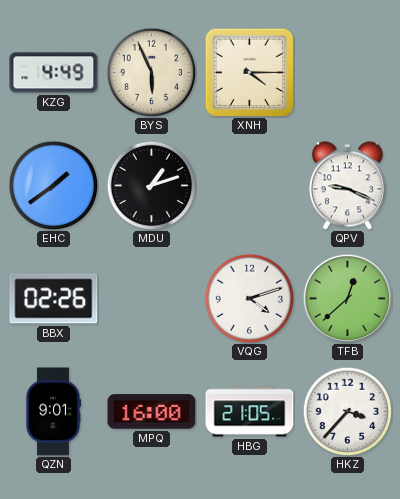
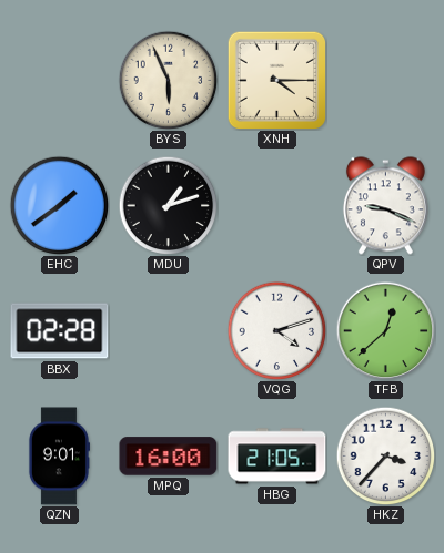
KZG: 4:49 -> none (54, 73)
BBX: 02:26 -> 02:28 (60, 331)
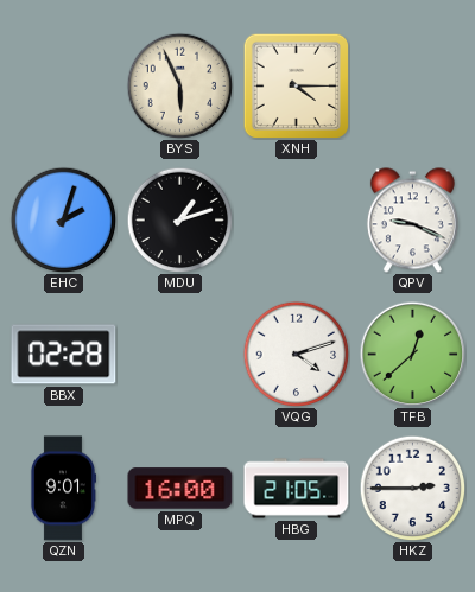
EHC: 1:39 -> 2:03 (63, 219)
HKZ: 3:37 -> 2:45 (412, 488)
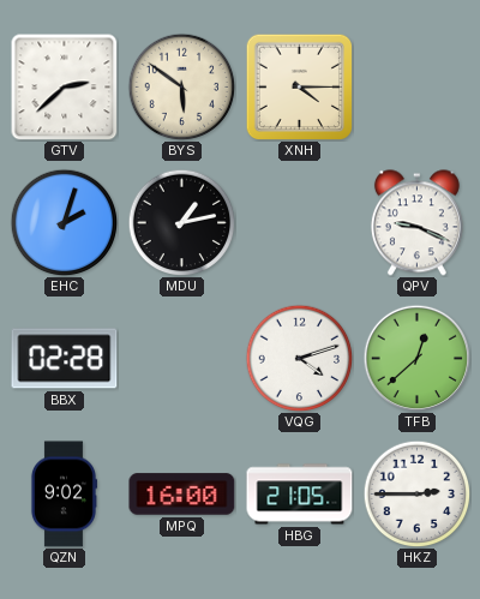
GTV: none -> 2:38 (64, 86)
BYS: 5:56 -> 5:51 (181, 86)
MDU: 1:12 -> 1:13 (181, 222)
QZN: 9:01 -> 9:02 (62, 495)
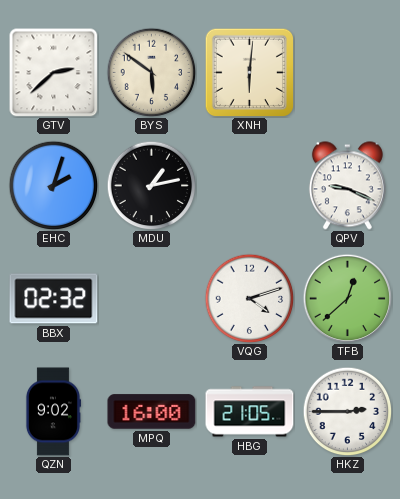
XNH: 4:15 -> 6:01 (249, 72)
BBX: 02:28 -> 02:32 (54, 299)
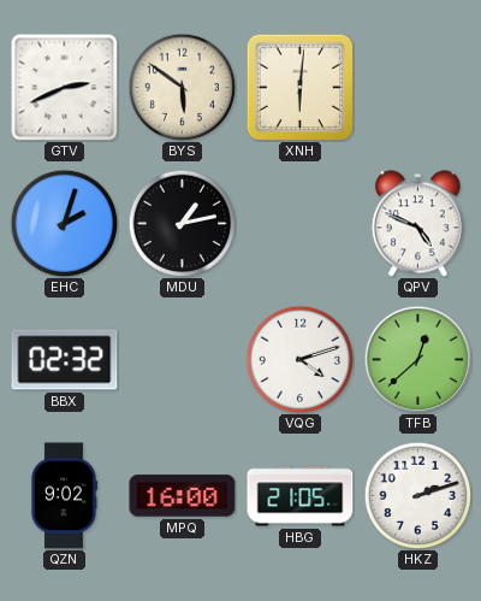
GTV: 2:38 -> 2:41 (64, 87)
QPV: 9:19 -> 4:49 (417, 224)
HKZ: 2:45 -> 2:12 (417, 495)
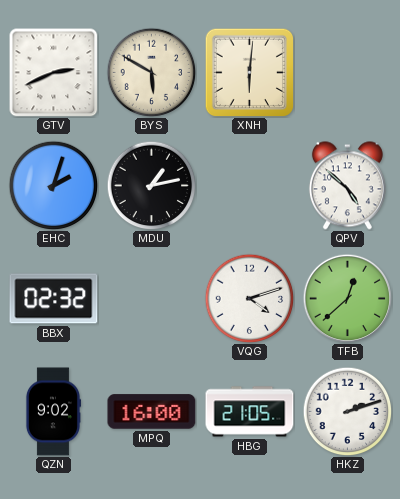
BYS: 5:51 -> 5:50 (151, 72)
QPV: 4:49 -> 4:52 (347, 186)
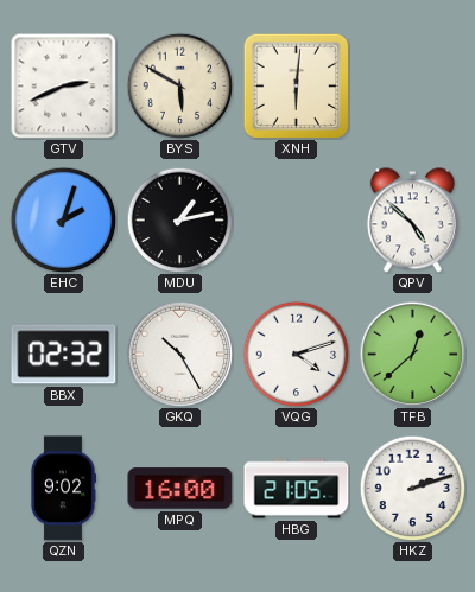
GKQ: none -> 10:25 (179, 354)
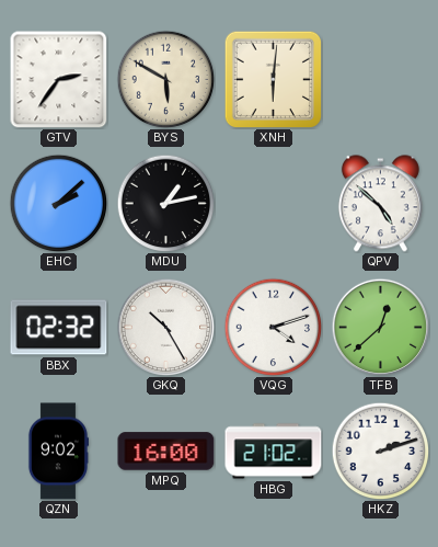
GTV: 2:41 -> 2:36 (58, 79)
EHC: 2:03 -> 2:08 (58, 203)
HBG: 21:05 -> 21:02 (274, 452)
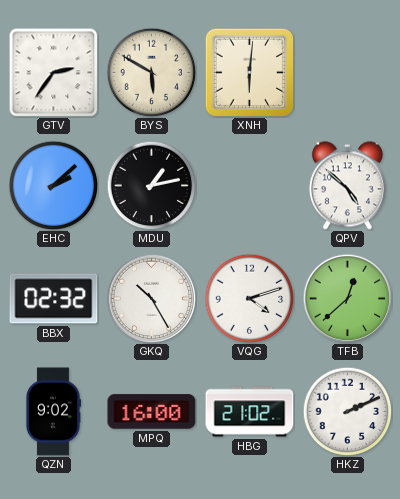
HKZ: 2:12 -> 2:11 (347, 411)
